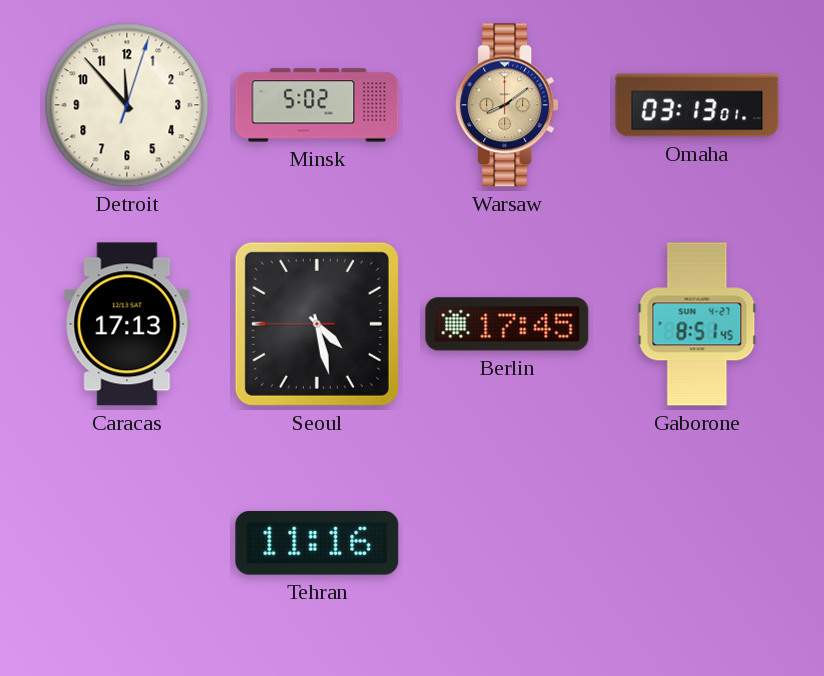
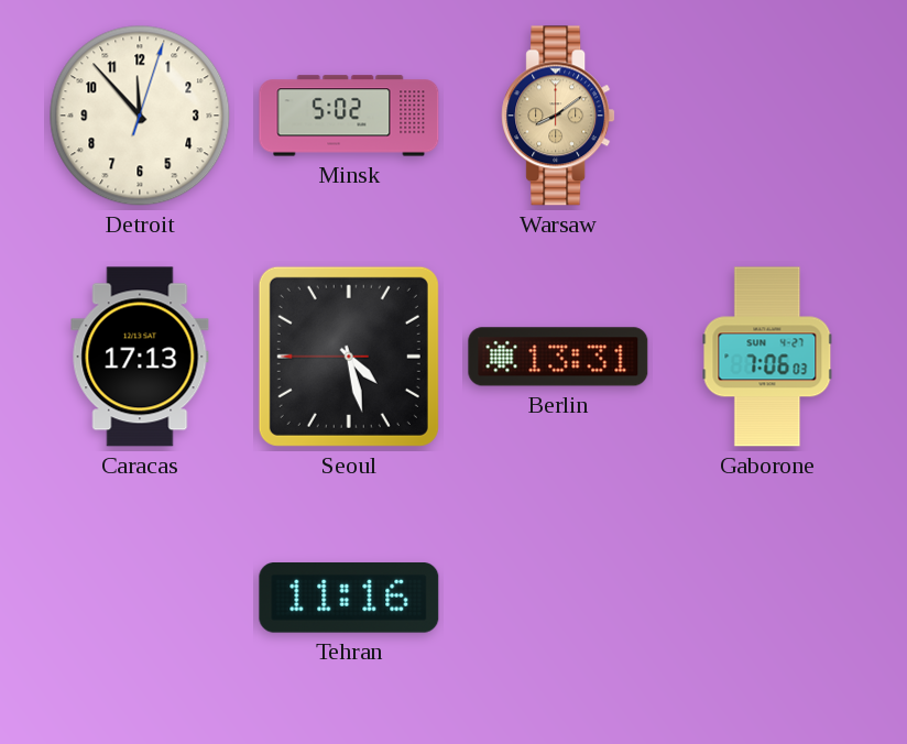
Omaha: 03:13 -> none (697, 105)
Berlin: 17:45 -> 13:31 (558, 357)
Gaborone: 8:51 -> 7:06 (767, 357)
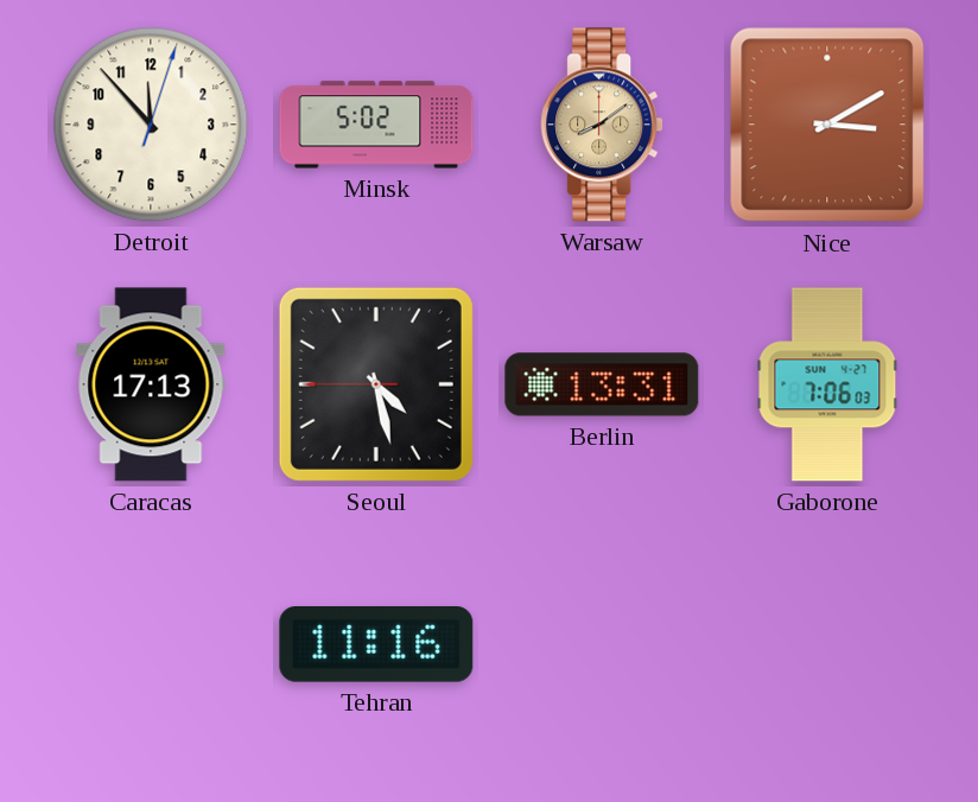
Nice: none -> 3:10 (827, 125)
